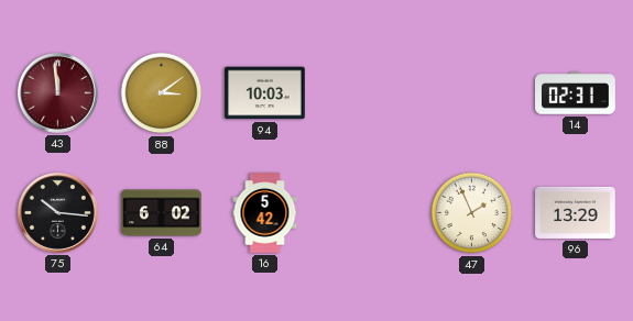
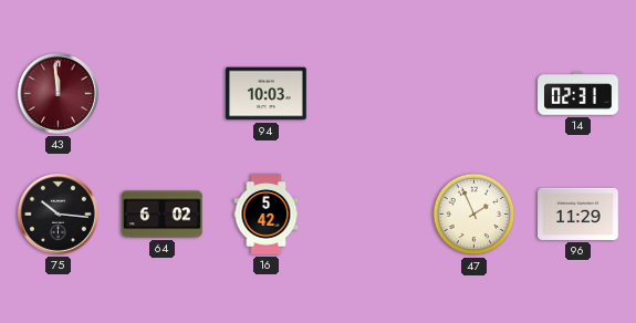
88: 3:09 -> none (162, 93)
96: 13:29 -> 11:29 (578, 213)
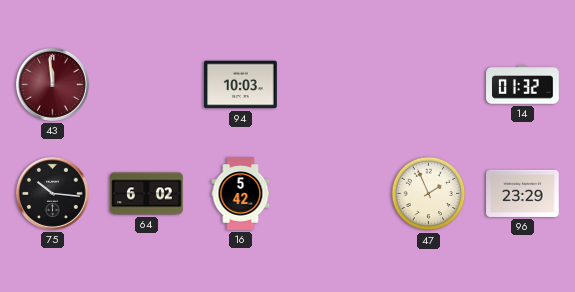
14: 02:31 -> 01:32 (523, 85)
96: 11:29 -> 23:29 (523, 193)
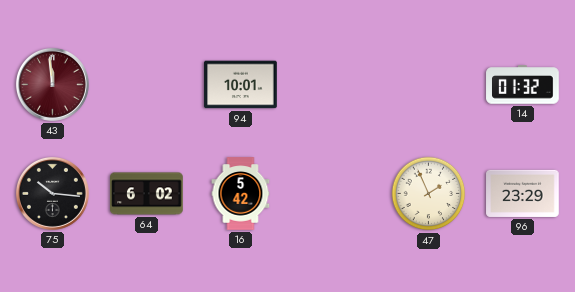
94: 10:03 -> 10:01 (241, 85)
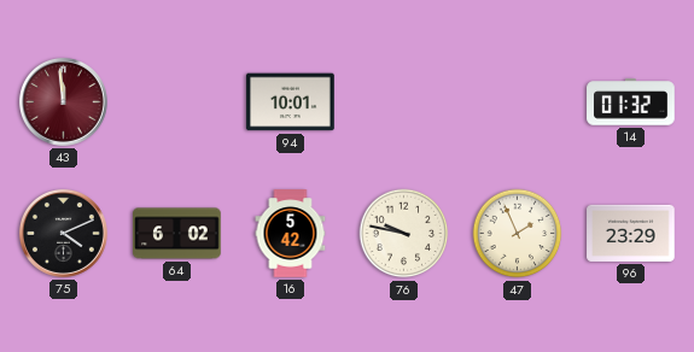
75: 10:16 -> 4:11 (63, 233)
76: none -> 9:47 (404, 234)
